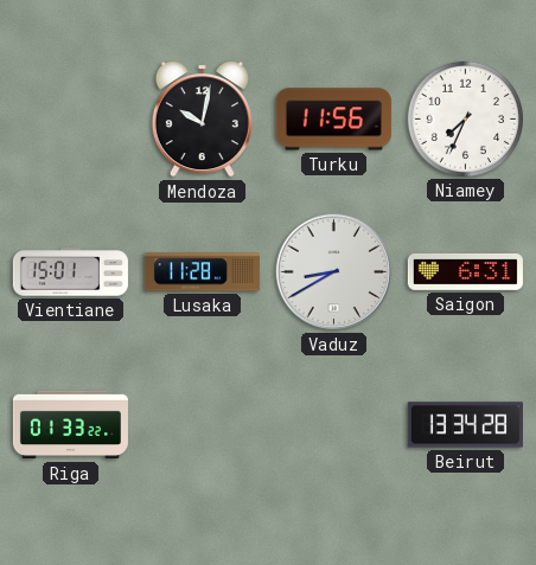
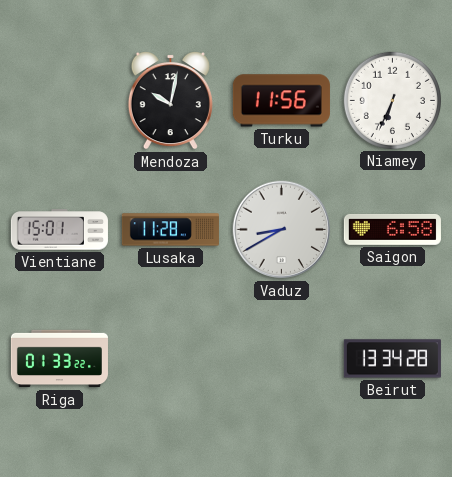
Niamey: 7:34 -> 6:34 (392, 100)
Saigon: 6:31 -> 6:58 (392, 229)
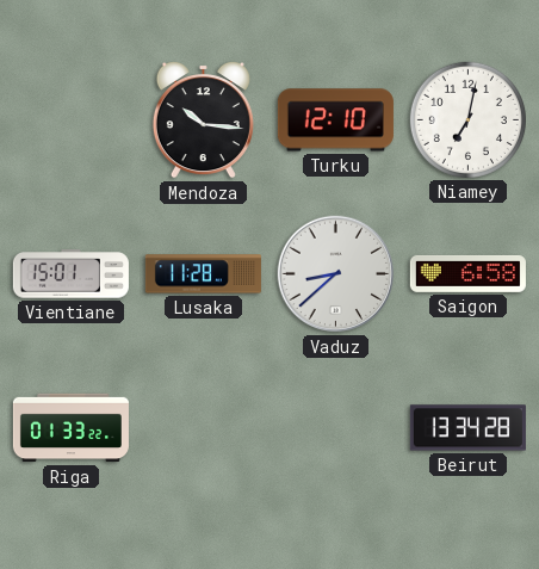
Mendoza: 10:02 -> 10:16 (203, 119)
Turku: 11:56 -> 12:10 (335, 120)
Niamey: 6:34 -> 7:02 (467, 119)
Vaduz: 8:40 -> 8:38 (336, 274)
